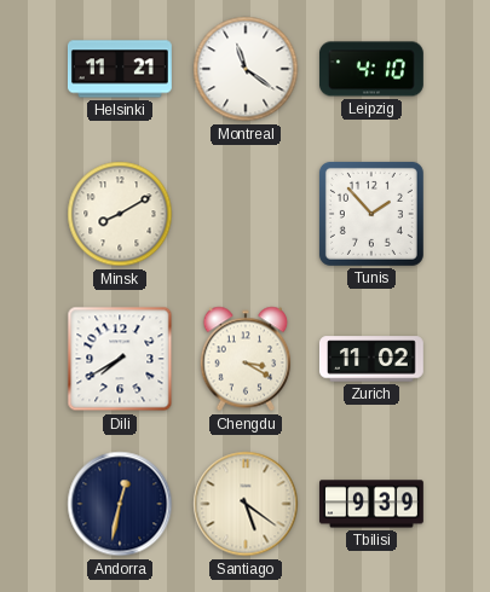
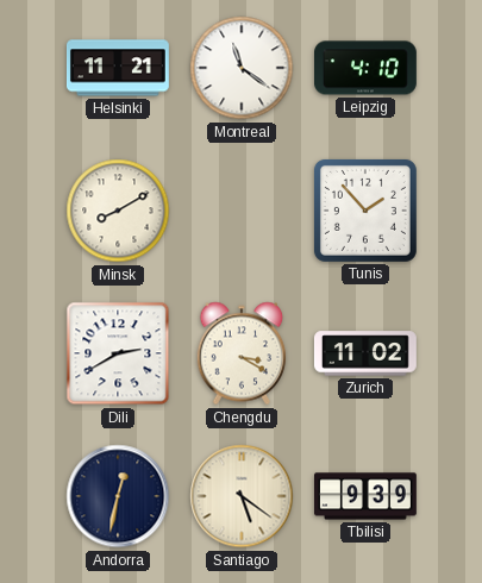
Dili: 7:40 -> 2:40 (118, 353)
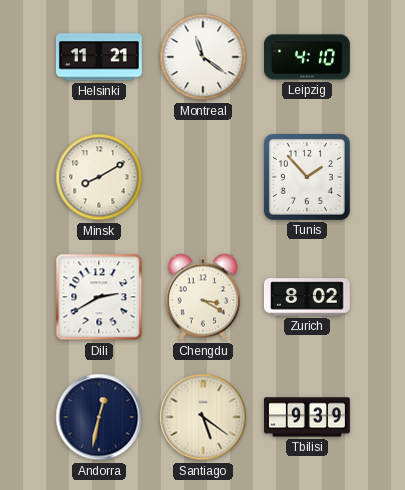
Zurich: 11:02 -> 8:02 (307, 297)
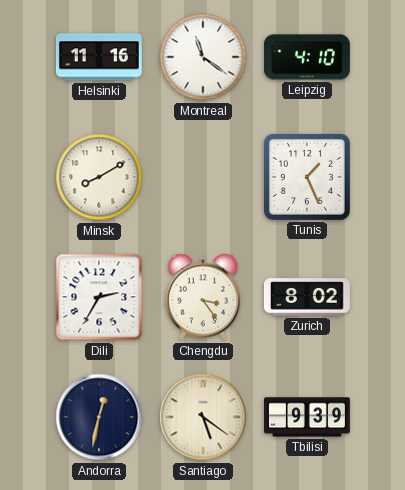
Helsinki: 11:21 -> 11:16 (99, 57)
Tunis: 1:53 -> 1:26 (307, 177)
Dili: 2:40 -> 2:35 (99, 297)
Chengdu: 3:20 -> 3:24 (203, 297)
